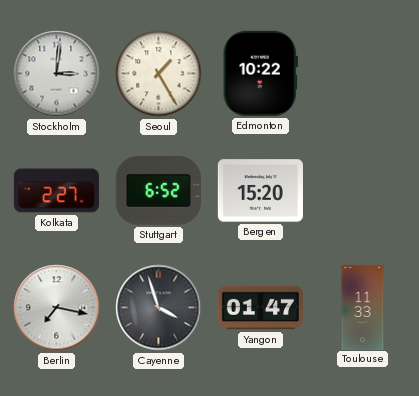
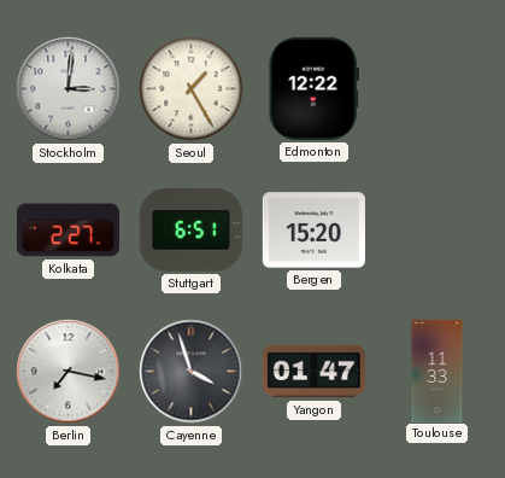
Edmonton: 10:22 -> 12:22 (313, 88)
Stuttgart: 6:52 -> 6:51 (190, 231)
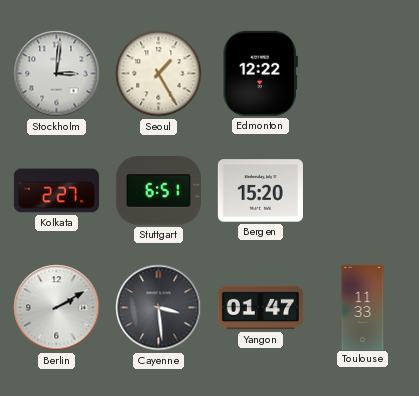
Berlin: 7:17 -> 2:10 (57, 308)
Cayenne: 3:57 -> 3:29 (159, 308)
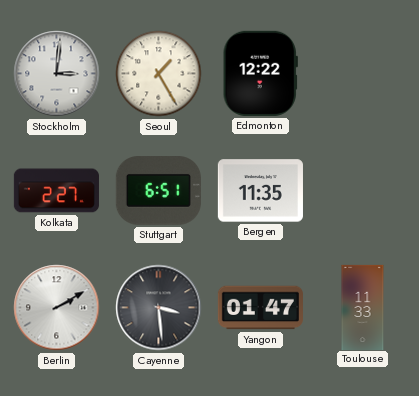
Bergen: 15:20 -> 11:35 (260, 191)
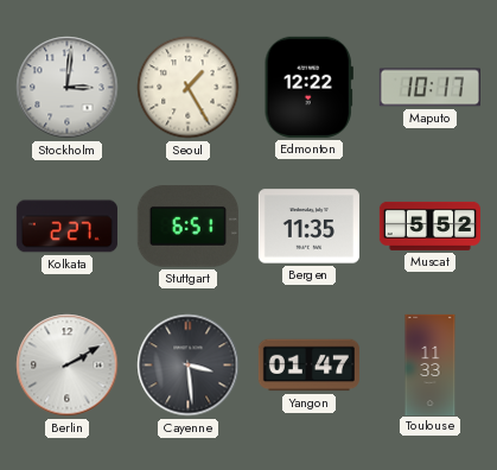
Maputo: none -> 10:17 (429, 88)
Muscat: none -> 5:52 (429, 226)
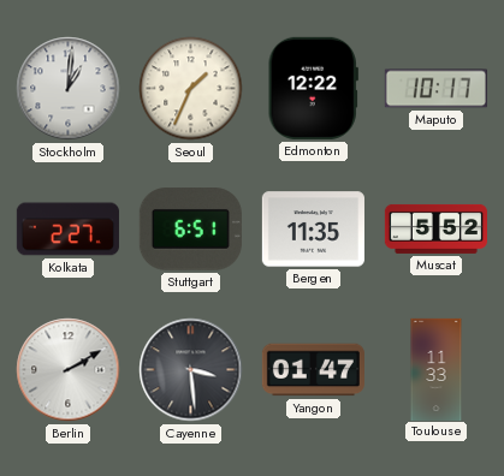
Stockholm: 3:01 -> 1:01 (69, 89)
Seoul: 1:25 -> 1:34 (191, 89)
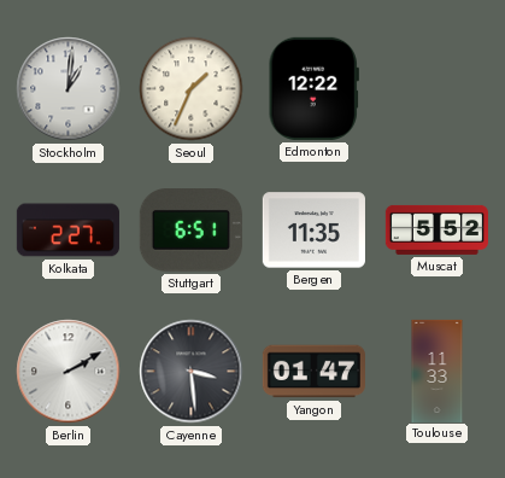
Maputo: 10:17 -> none (435, 89)
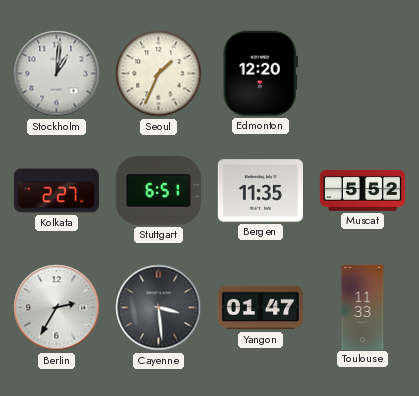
Edmonton: 12:22 -> 12:20 (260, 73)
Berlin: 2:10 -> 2:35 (57, 308)
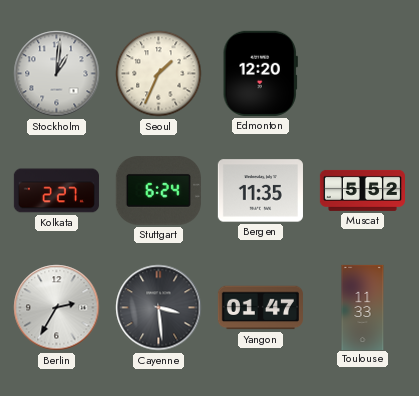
Stuttgart: 6:51 -> 6:24 (158, 191)
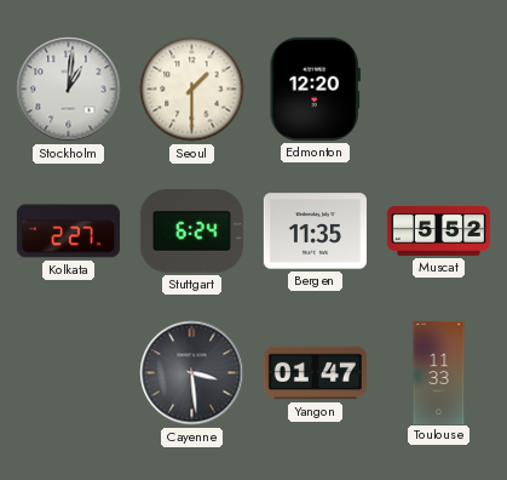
Seoul: 1:34 -> 1:30 (192, 90)
Berlin: 2:35 -> none (57, 308)
